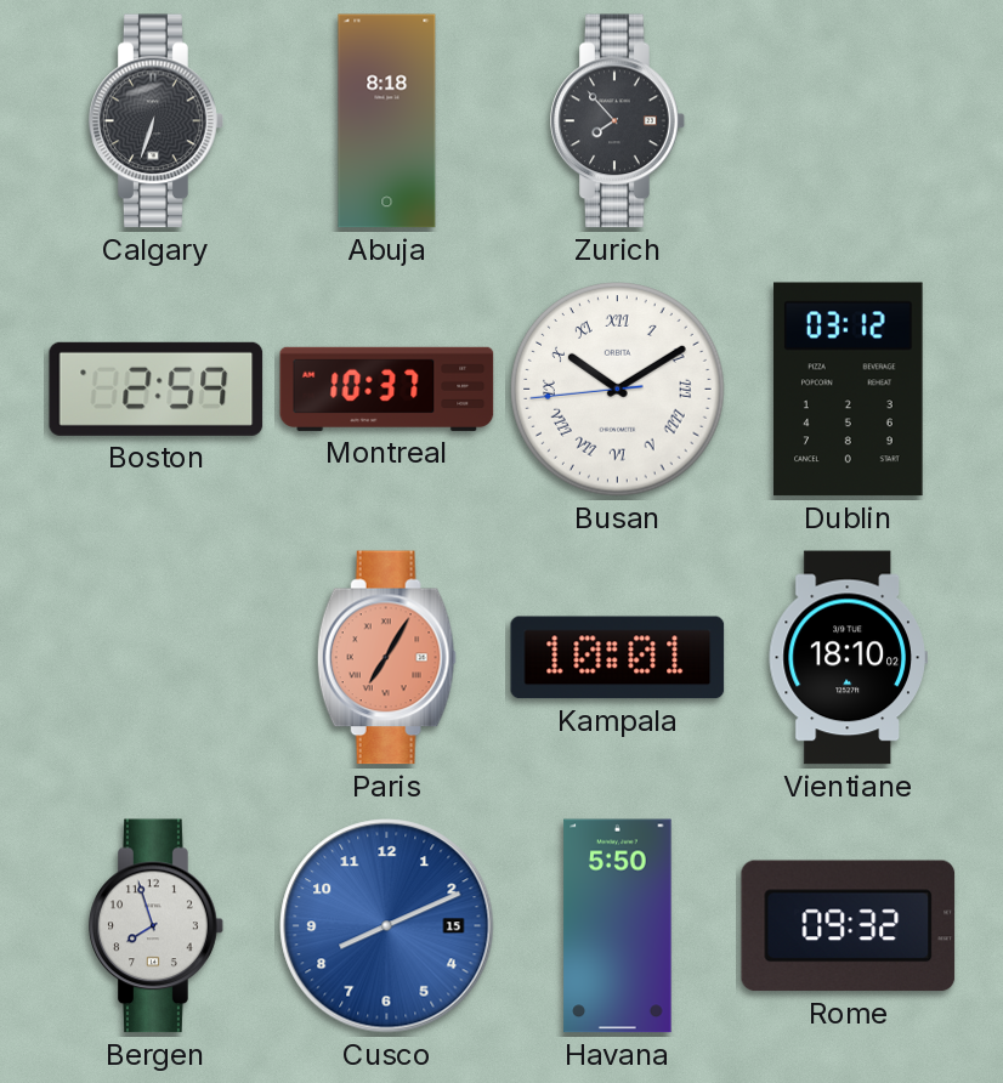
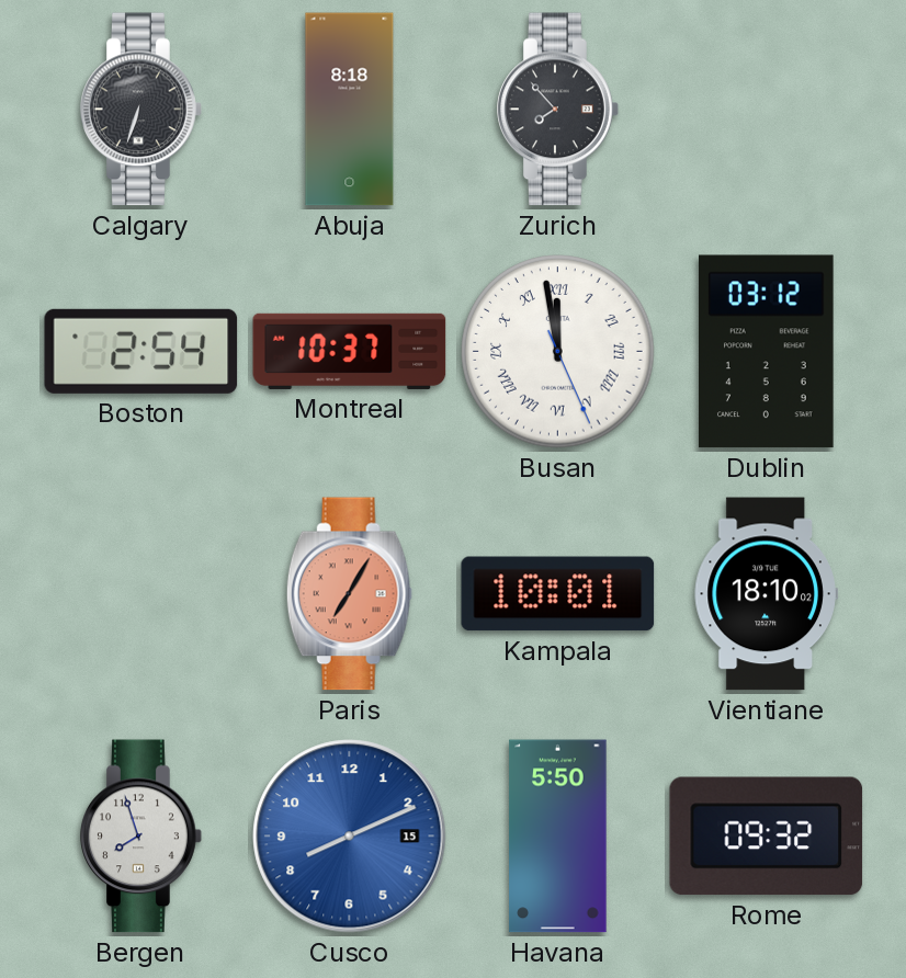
Boston: 2:59 -> 2:54 (141, 351)
Busan: 10:09 -> 11:58 (558, 352)
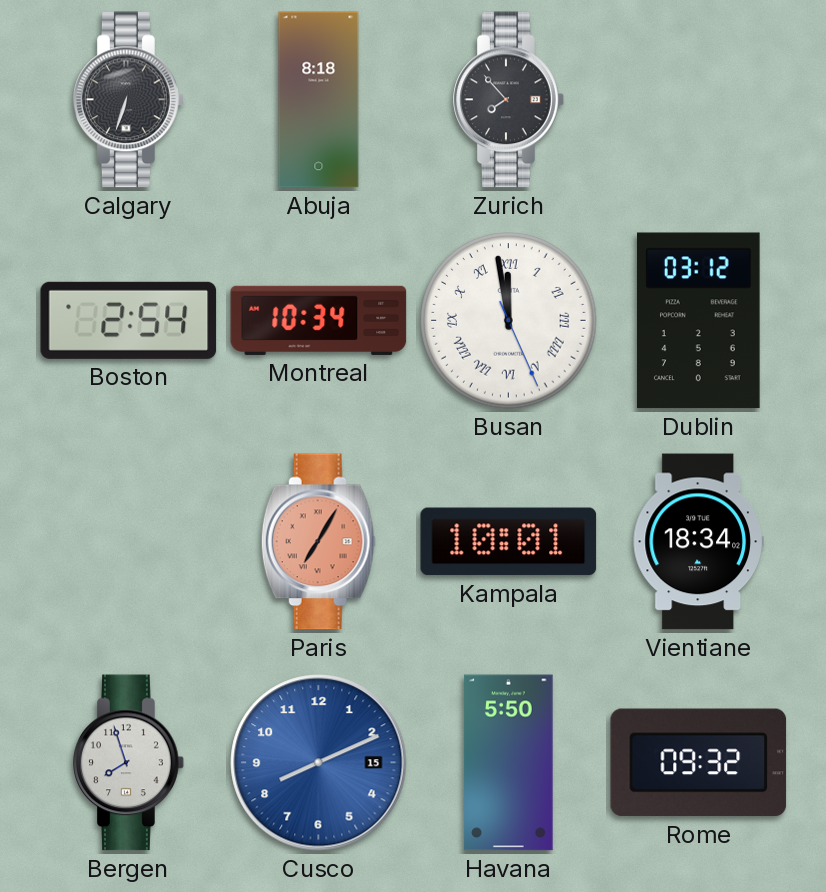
Montreal: 10:37 -> 10:34 (319, 320)
Vientiane: 18:10 -> 18:34 (698, 542)
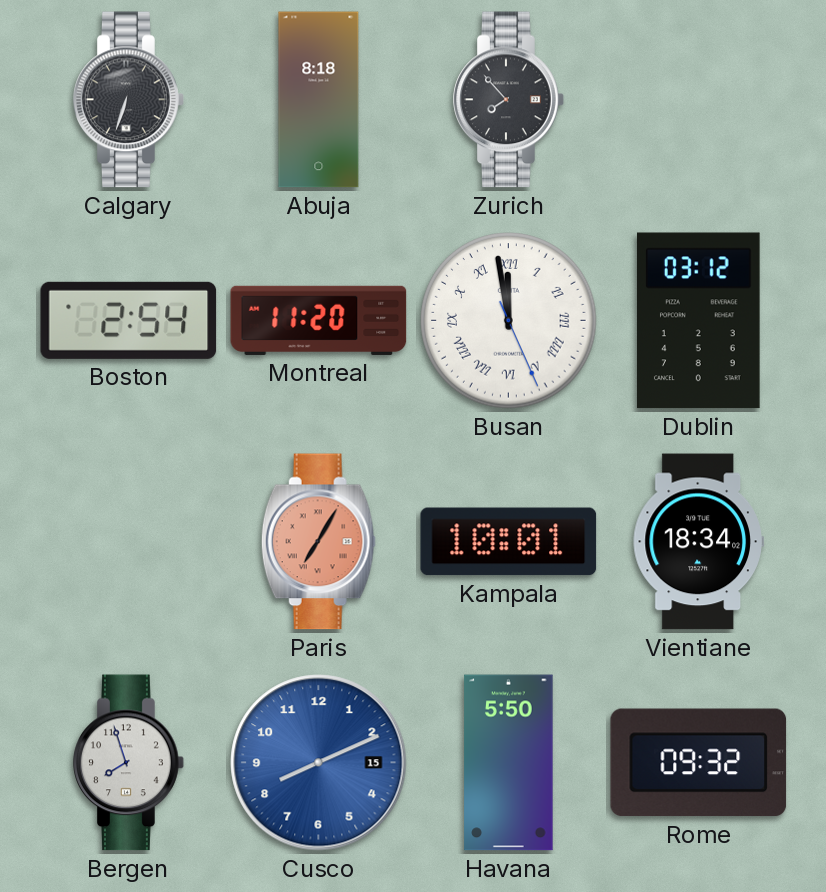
Montreal: 10:34 -> 11:20 (319, 320)
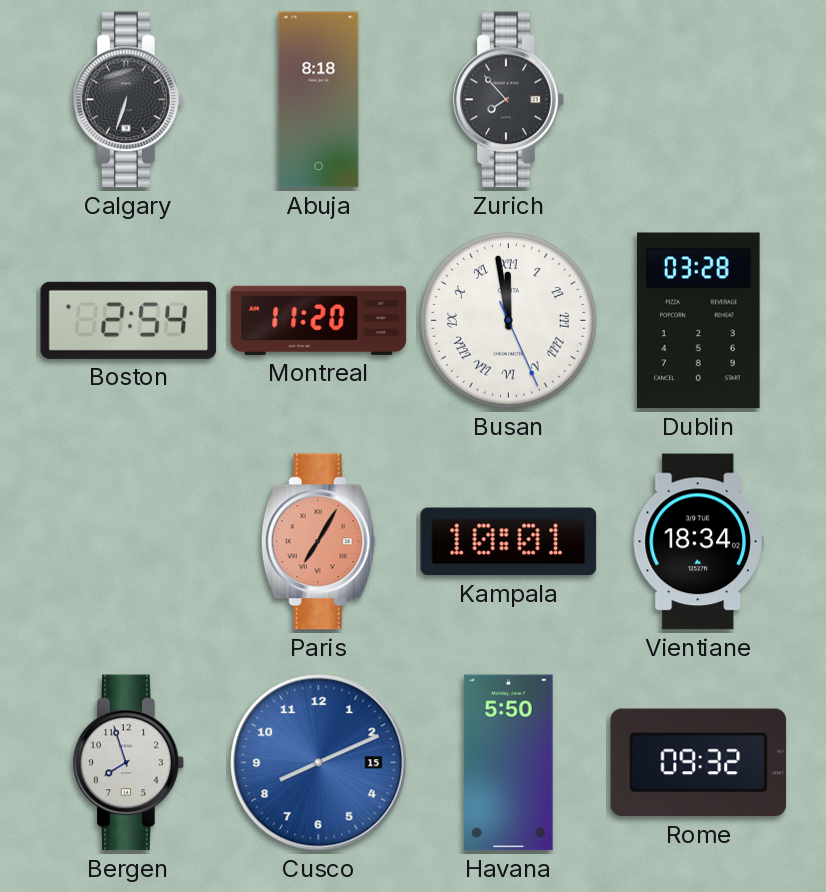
Dublin: 03:12 -> 03:28 (699, 321)
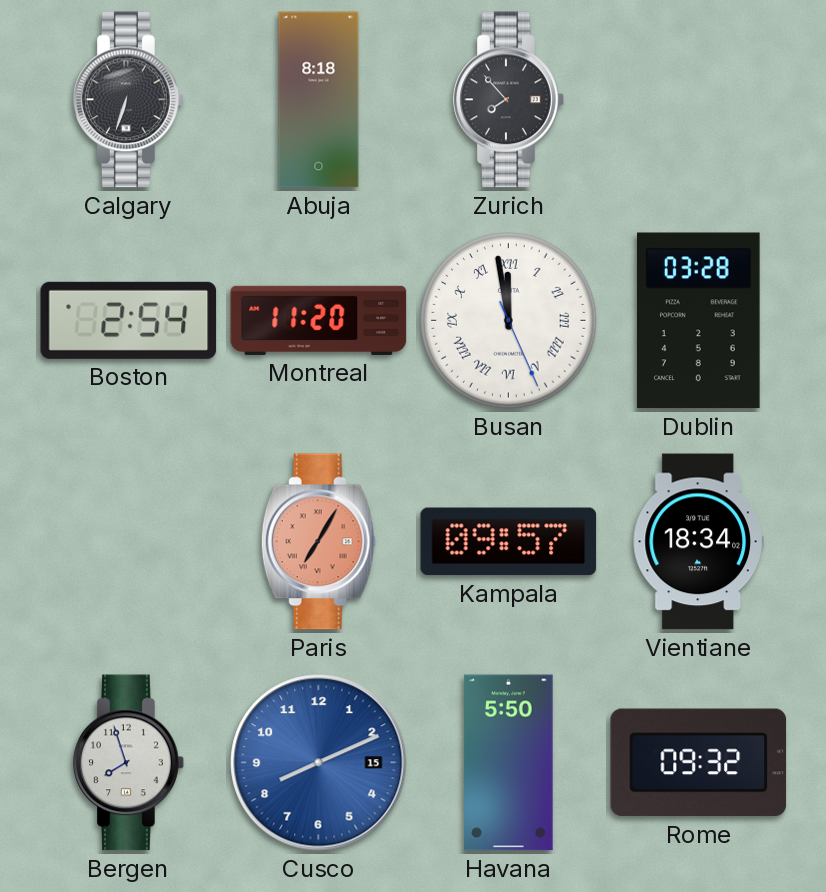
Kampala: 10:01 -> 09:57 (509, 542)
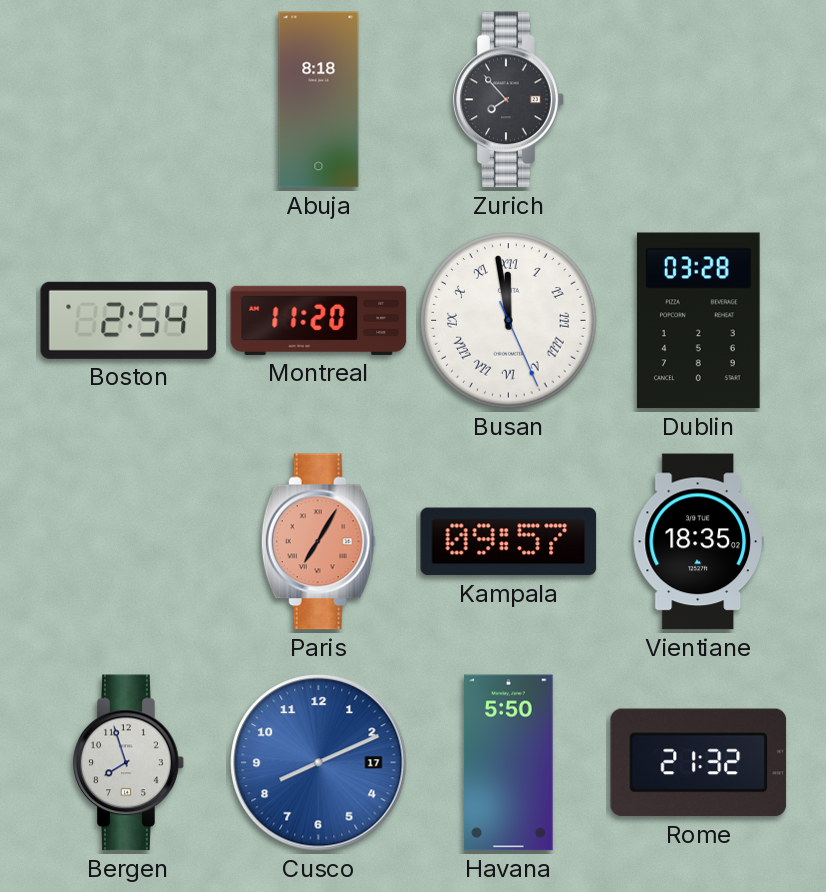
Calgary: 6:33 -> none (129, 100)
Vientiane: 18:34 -> 18:35 (698, 542)
Cusco date: 15 -> 17 (319, 763)
Rome: 09:32 -> 21:32 (699, 763)
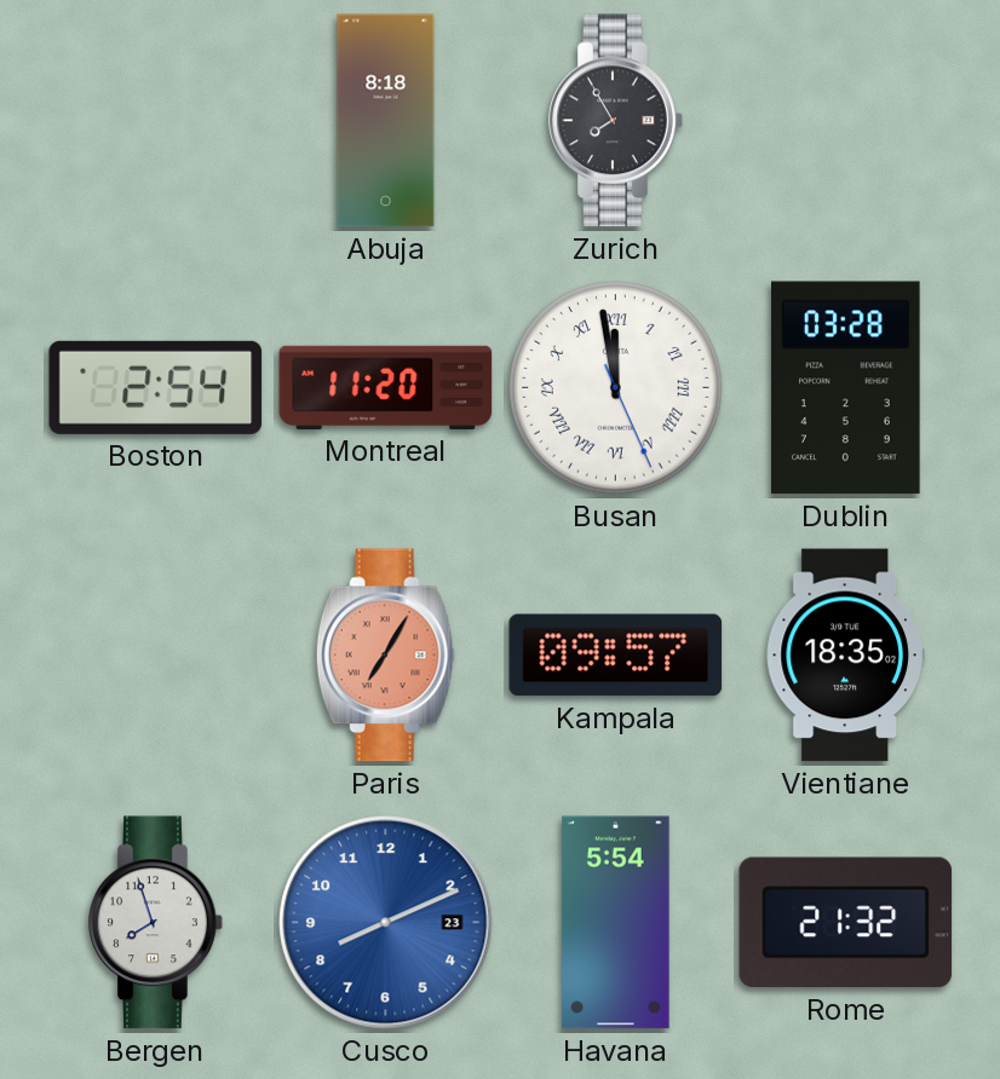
Zurich: 7:53 -> 7:55 (616, 121)
Cusco date: 17 -> 23 (386, 923)
Havana: 5:50 -> 5:54 (616, 923)
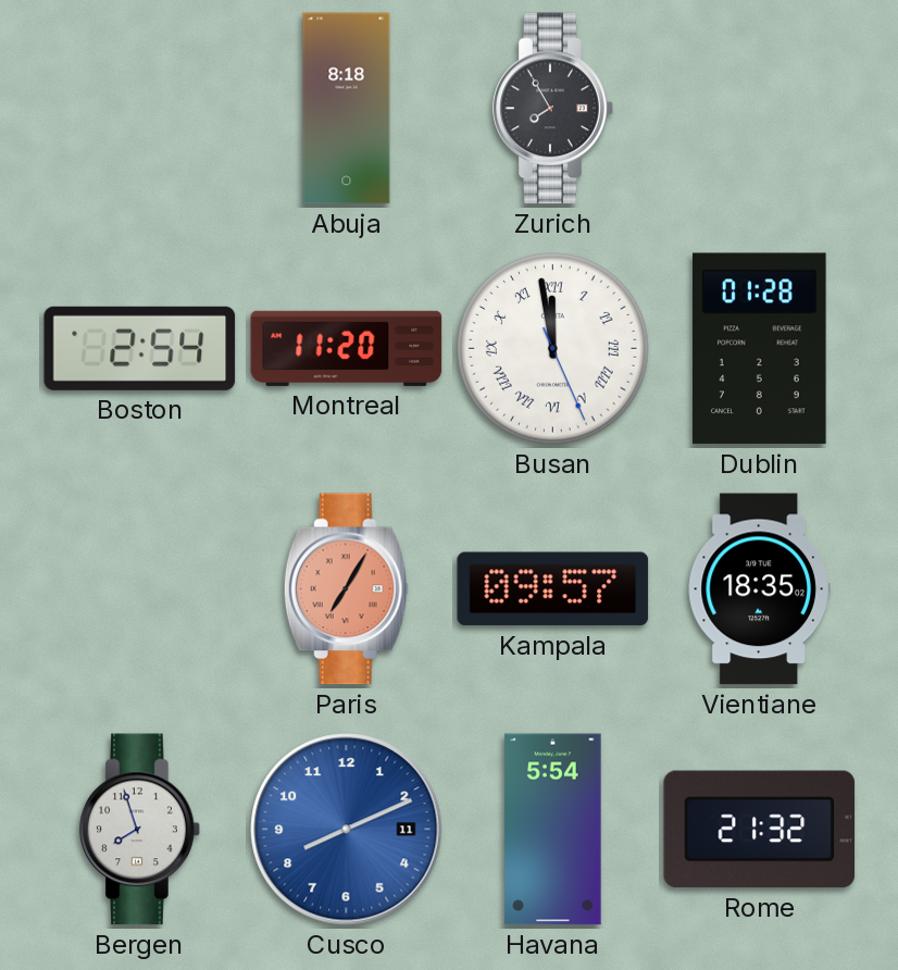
Dublin: 03:28 -> 01:28 (760, 349)
Cusco date: 23 -> 11 (347, 830)
